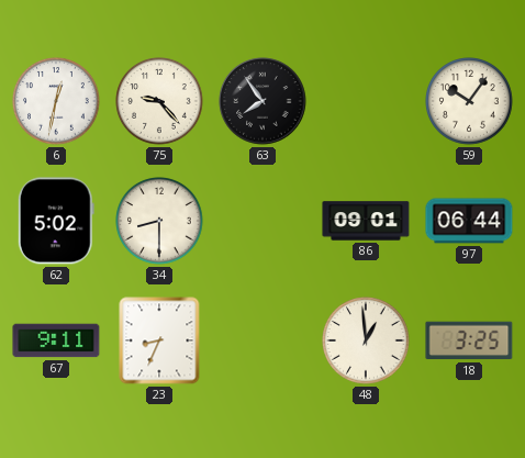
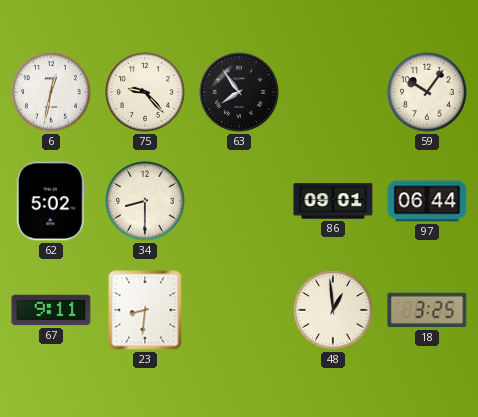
23: 8:34 -> 8:31 (145, 310)
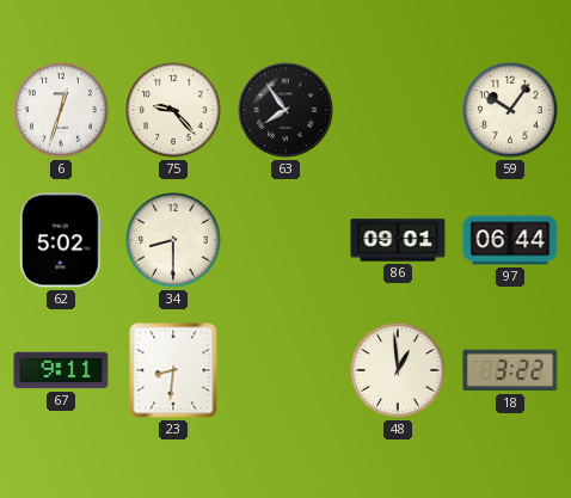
6: 12:32 -> 12:33 (62, 111)
18: 3:25 -> 3:22 (510, 370)
